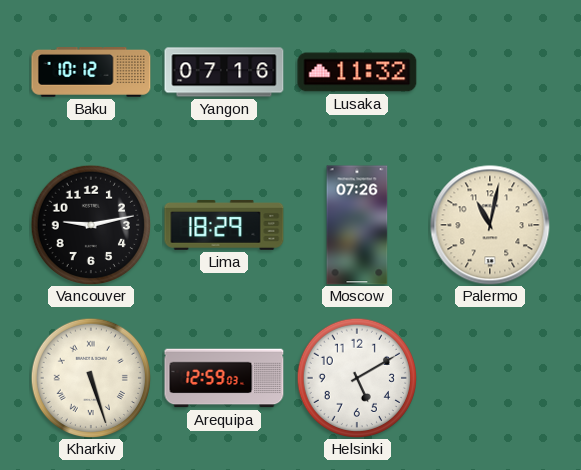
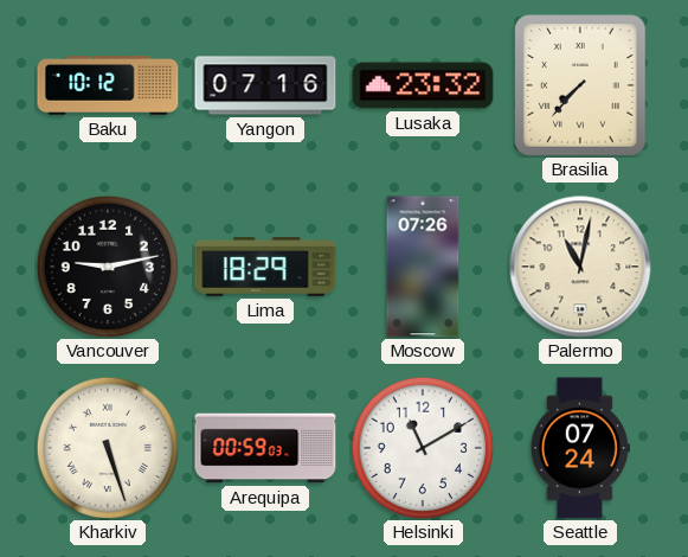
Lusaka: 11:32 -> 23:32 (423, 85)
Brasilia: none -> 7:37 (580, 85)
Arequipa: 12:59 -> 00:59 (265, 448)
Helsinki: 5:10 -> 11:10 (422, 447)
Seattle: none -> 07:24 (580, 448)
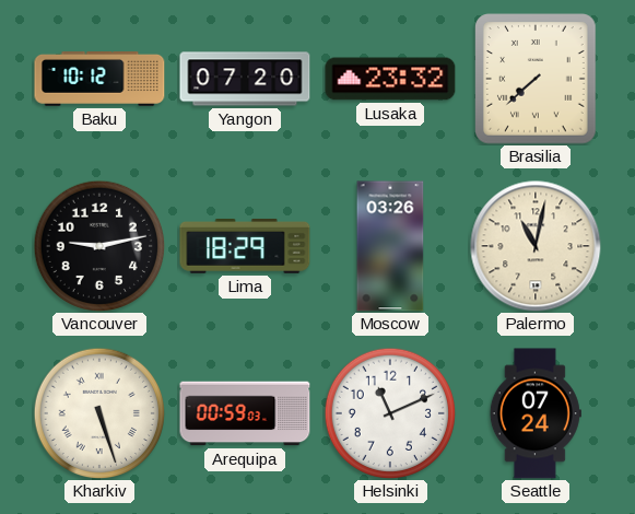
Yangon: 07:16 -> 07:20 (245, 79)
Brasilia: 7:37 -> 7:38 (536, 79)
Moscow: 07:26 -> 03:26 (390, 246)
Helsinki: 11:10 -> 11:11 (389, 412)
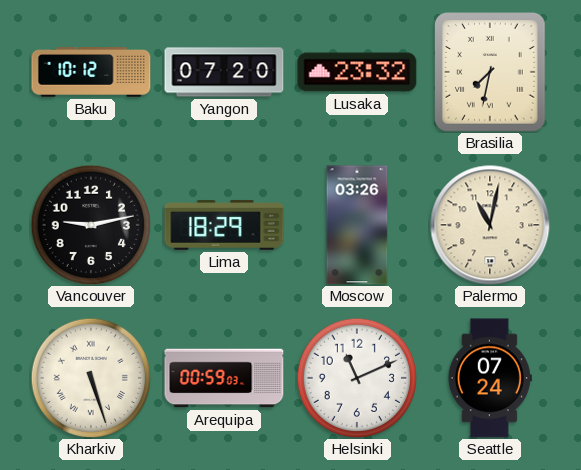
Brasilia: 7:38 -> 7:32 (490, 72)
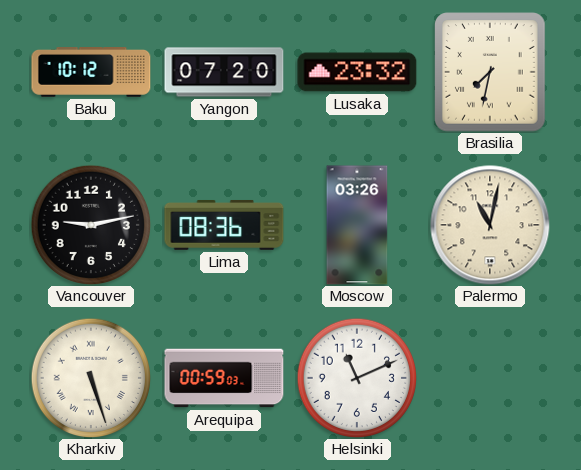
Lima: 18:29 -> 08:36 (224, 225)
Seattle: 07:24 -> none (490, 378)
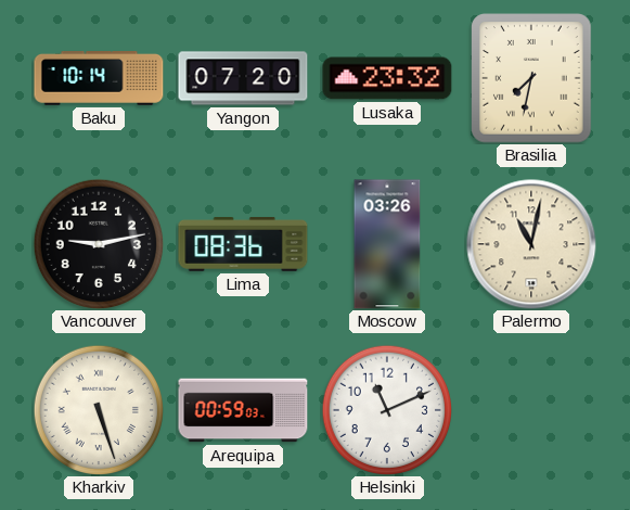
Baku: 10:12 -> 10:14 (99, 79)
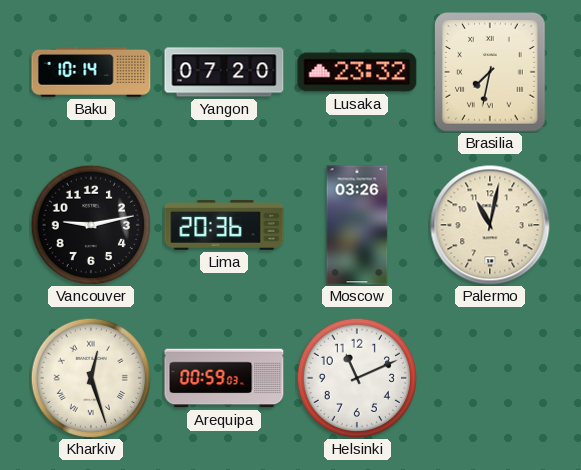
Lima: 08:36 -> 20:36 (224, 225)
Kharkiv: 5:27 -> 12:27 (90, 377)
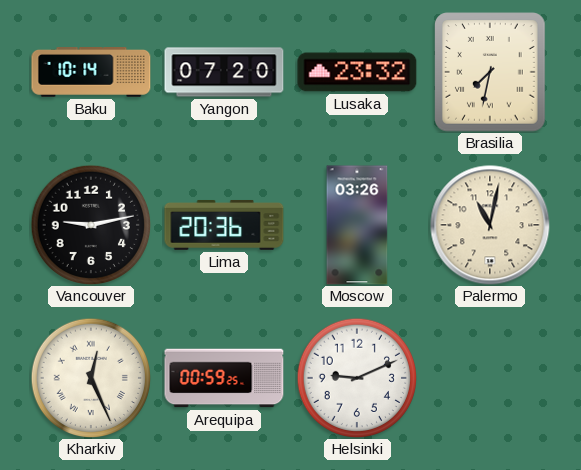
Kharkiv: 12:27 -> 12:26 (90, 377)
Arequipa: 00:59:03 -> 00:59:25 (224, 378)
Helsinki: 11:11 -> 9:11 (356, 377)
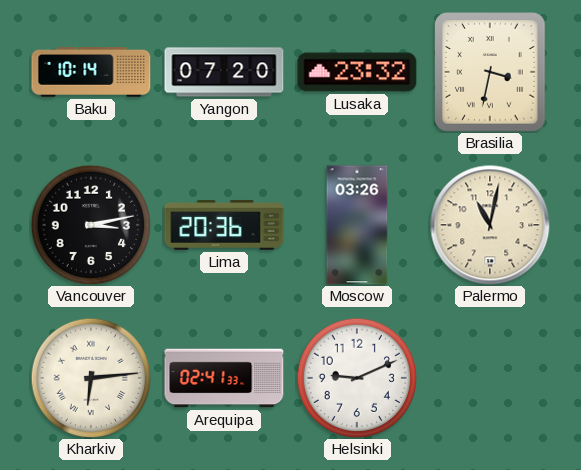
Brasilia: 7:32 -> 3:32 (490, 72)
Vancouver: 9:13 -> 3:13 (90, 224)
Kharkiv: 12:26 -> 6:14 (90, 377)
Arequipa: 00:59 -> 02:41 (224, 378)
